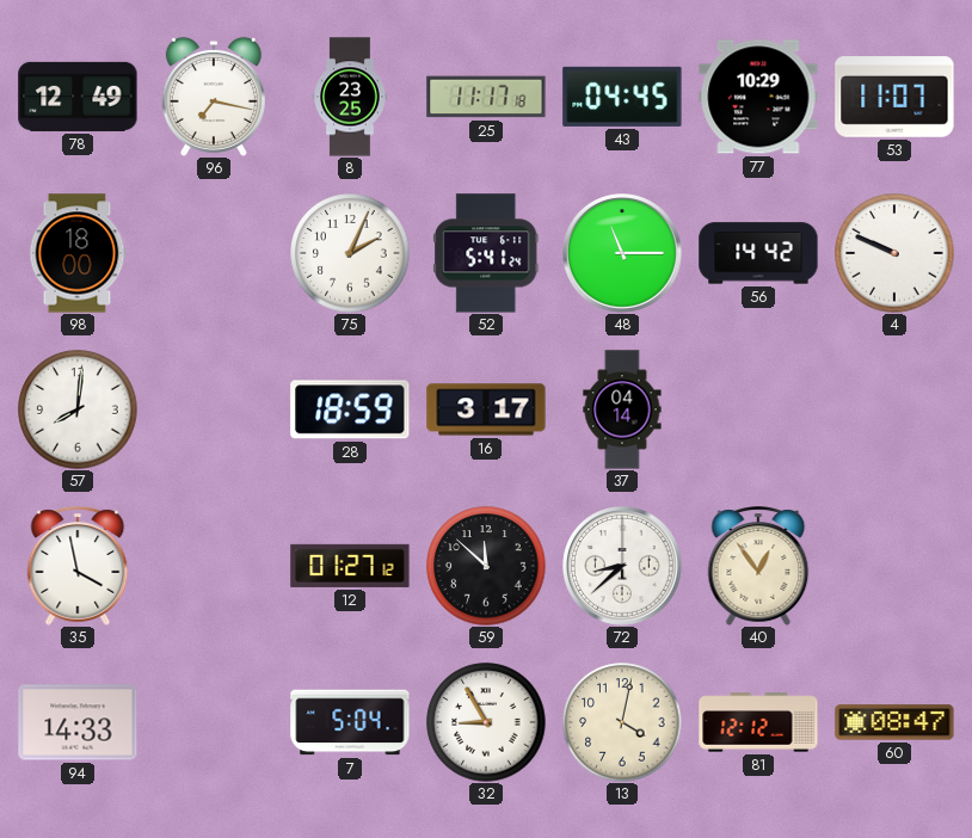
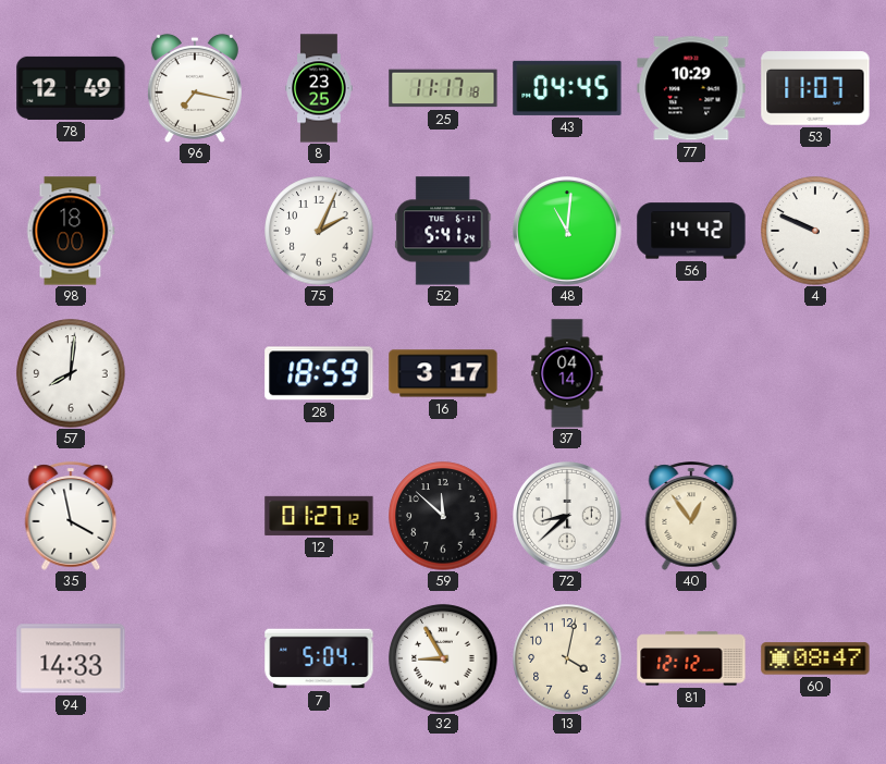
48: 11:15 -> 11:01 (568, 232)
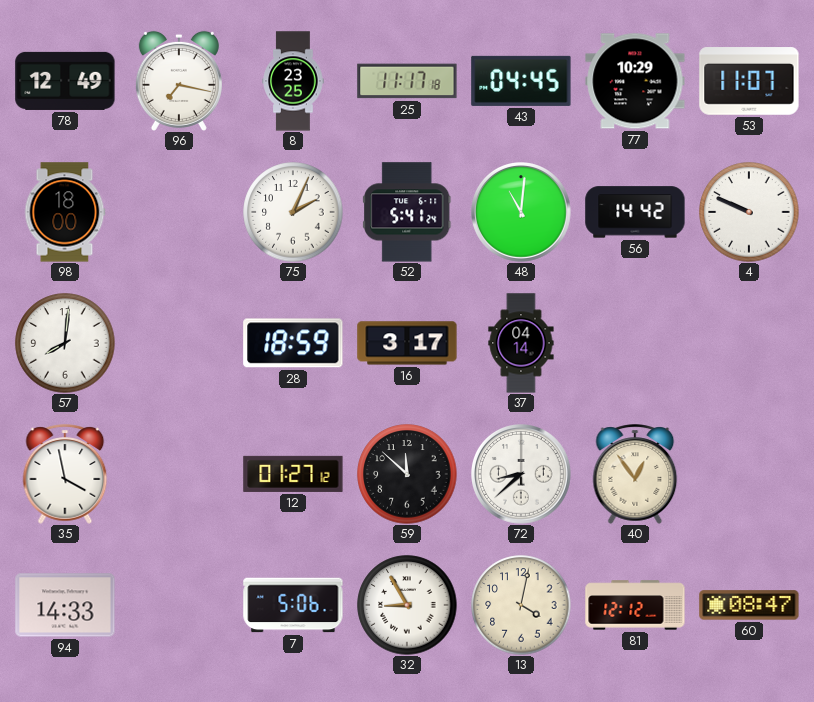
7: 5:04 -> 5:06 (293, 605)
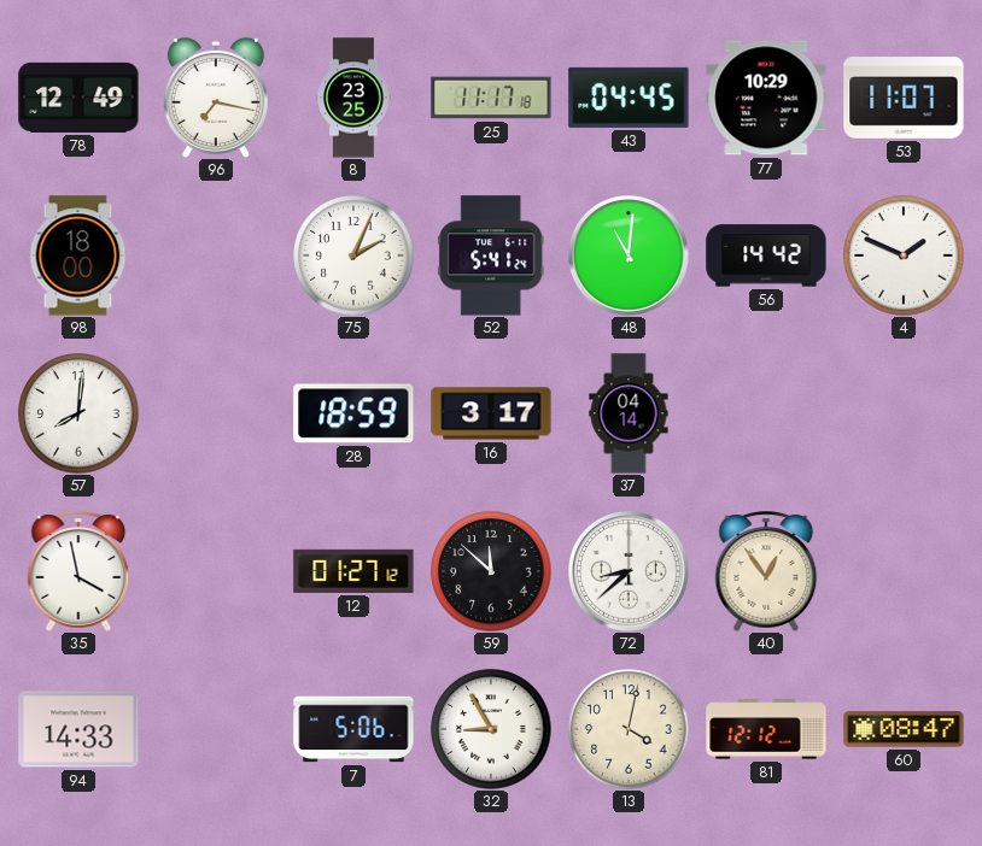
4: 9:49 -> 1:49 (904, 255)
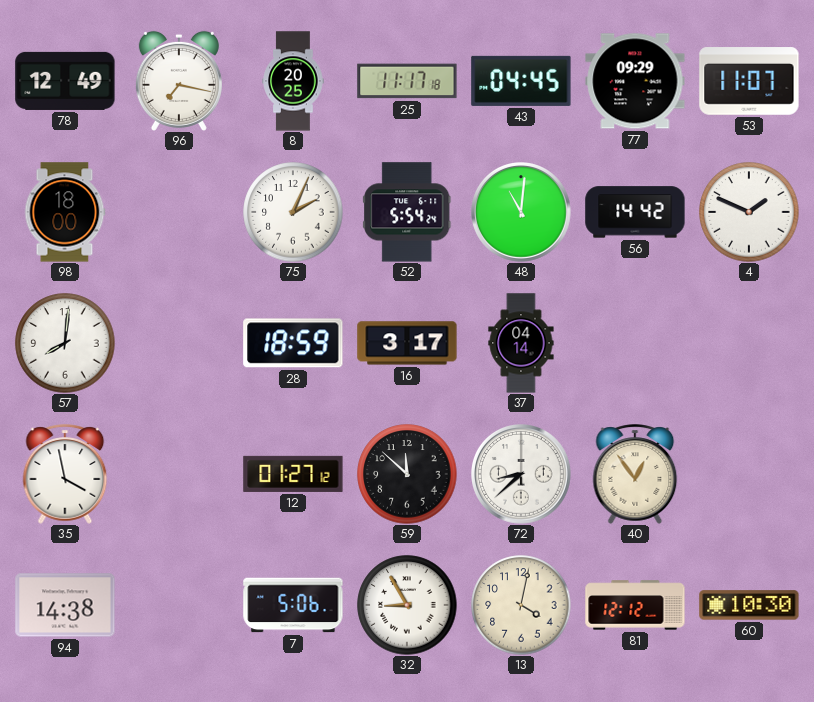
8: 23:25 -> 20:25 (293, 81)
77: 10:29 -> 09:29 (635, 81)
52: 5:41 -> 5:54 (407, 212)
94: 14:33 -> 14:38 (65, 605)
60: 08:47 -> 10:30 (749, 605)
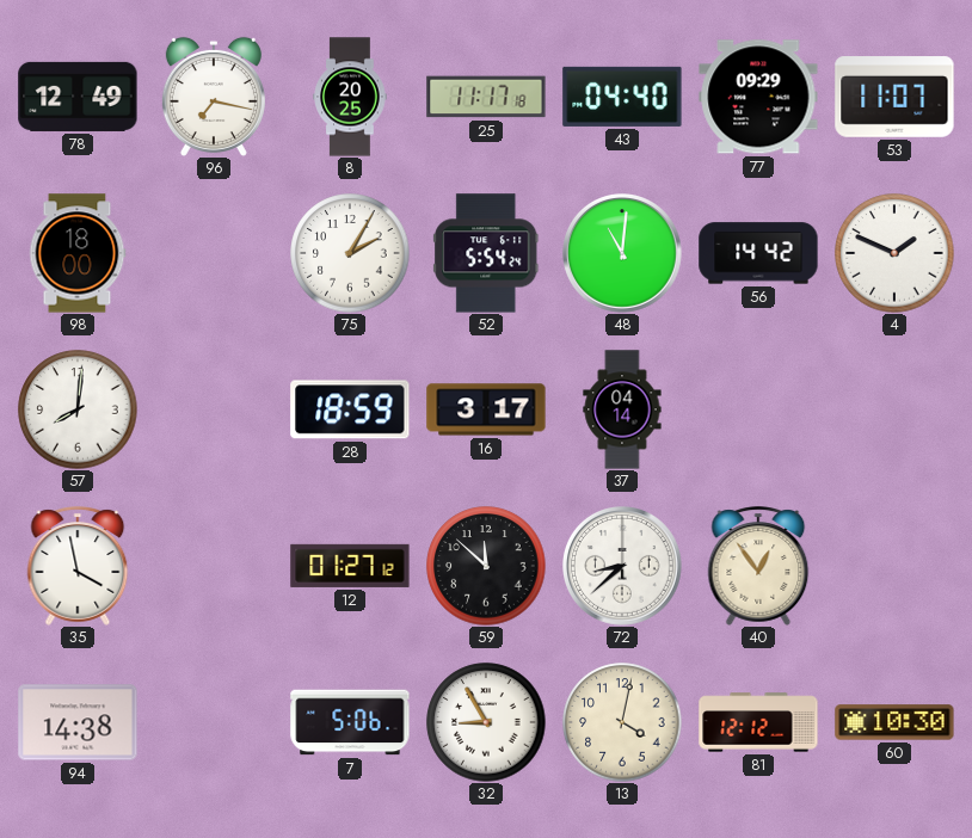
43: 04:45 -> 04:40 (622, 97)
75: 2:04 -> 2:05 (350, 253)
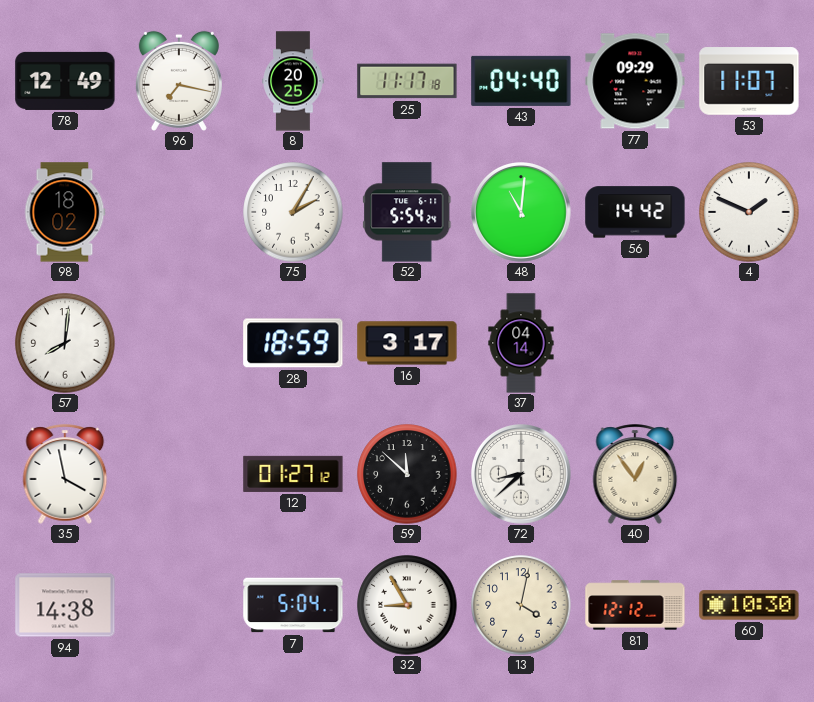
98: 18:00 -> 18:02 (65, 212)
7: 5:06 -> 5:04 (293, 605)
